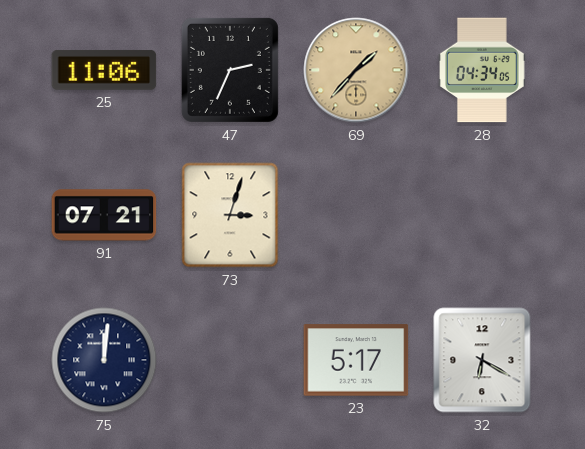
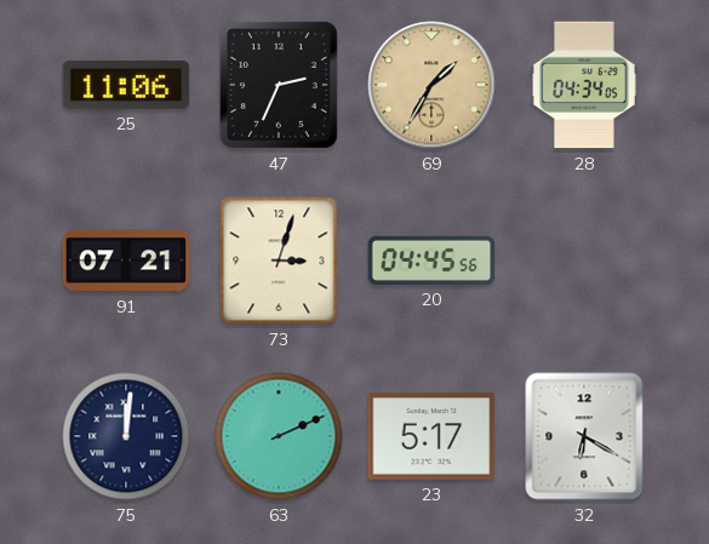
69: 1:37 -> 1:35 (431, 85)
20: none -> 04:45 (431, 260)
63: none -> 2:11 (279, 436)
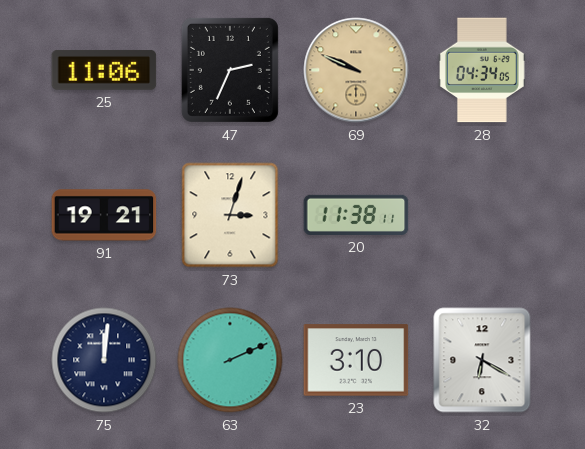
69: 1:35 -> 9:49 (356, 70)
91: 07:21 -> 19:21 (104, 215)
20: 04:45 -> 11:38 (356, 215)
23: 5:17 -> 3:10 (356, 360)
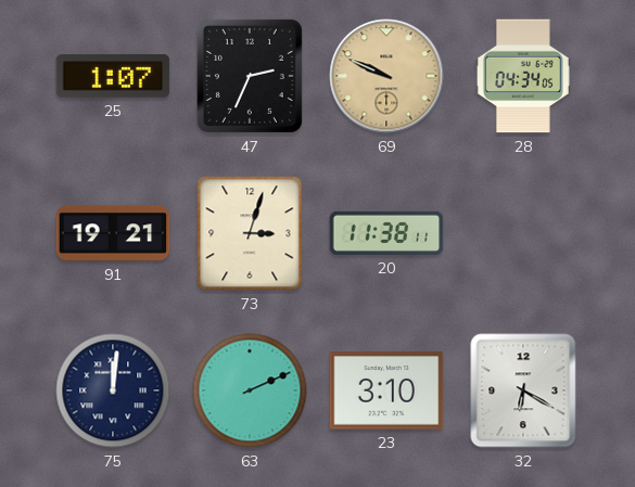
25: 11:06 -> 1:07 (113, 76)
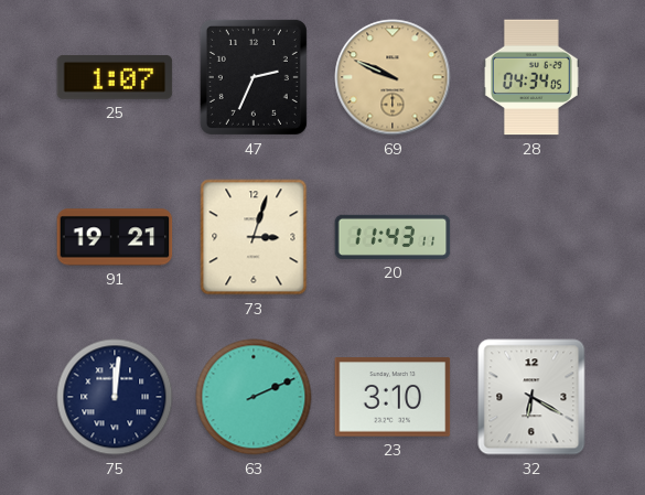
20: 11:38 -> 11:43 (393, 237)
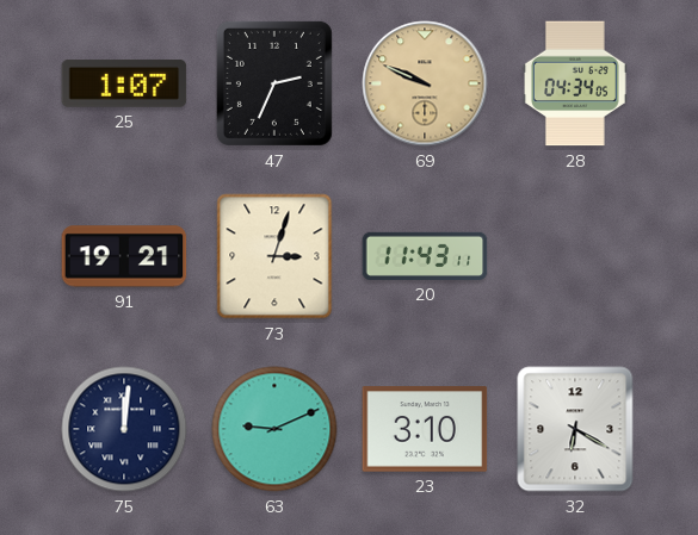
63: 2:11 -> 9:11 (274, 429)
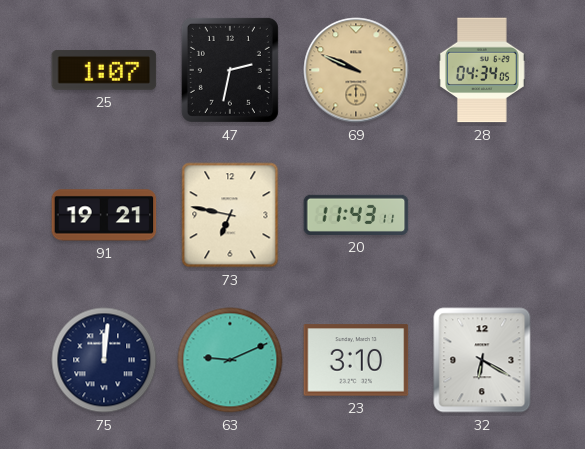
47: 2:34 -> 2:32 (230, 70)
73: 3:03 -> 6:47 (230, 215)
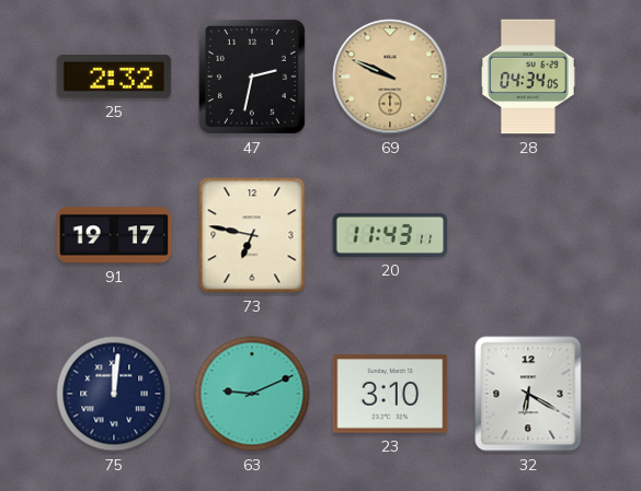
25: 1:07 -> 2:32 (114, 77)
91: 19:21 -> 19:17 (114, 235)
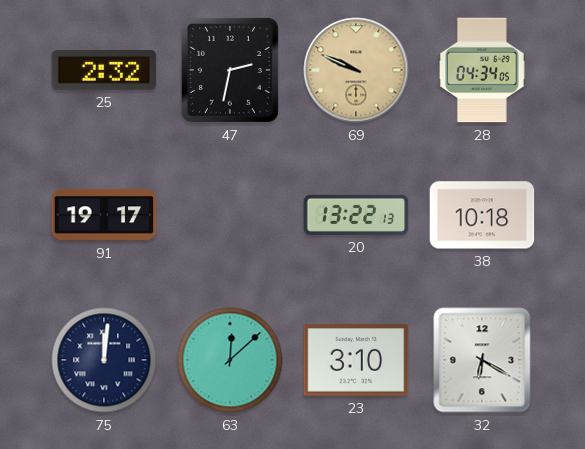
73: 6:47 -> none (252, 235)
20: 11:43 -> 13:22 (356, 215)
38: none -> 10:18 (482, 215)
63: 9:11 -> 12:08 (230, 360)
